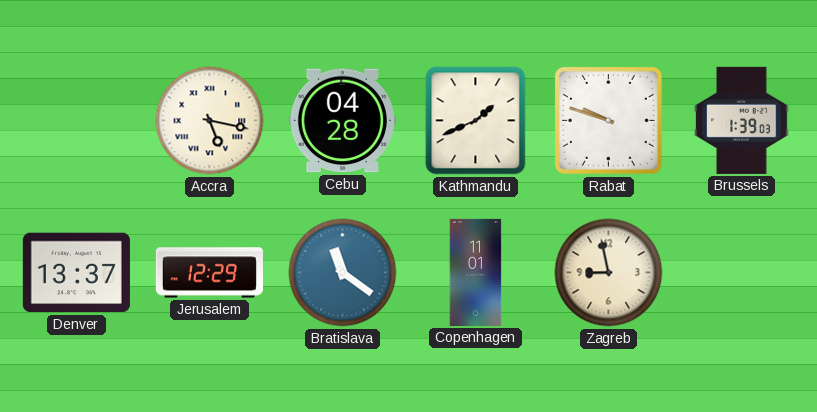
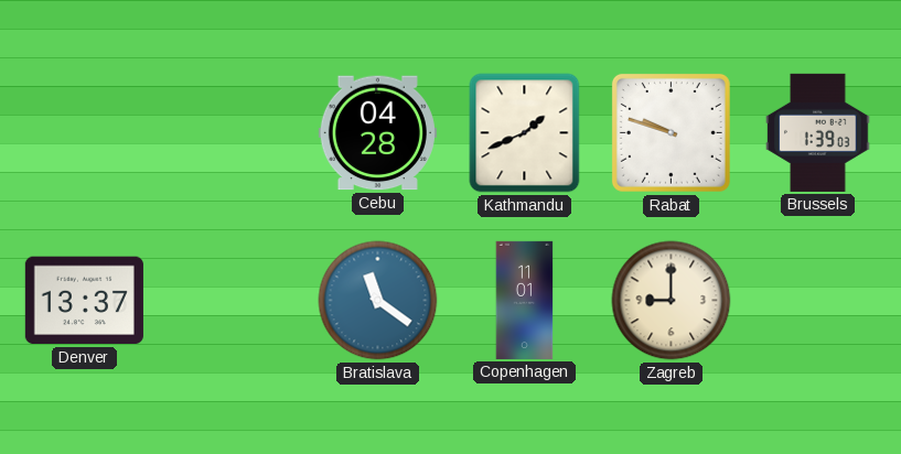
Accra: 5:17 -> none (210, 121)
Jerusalem: 12:29 -> none (209, 273)
Zagreb: 8:58 -> 9:00 (672, 301)
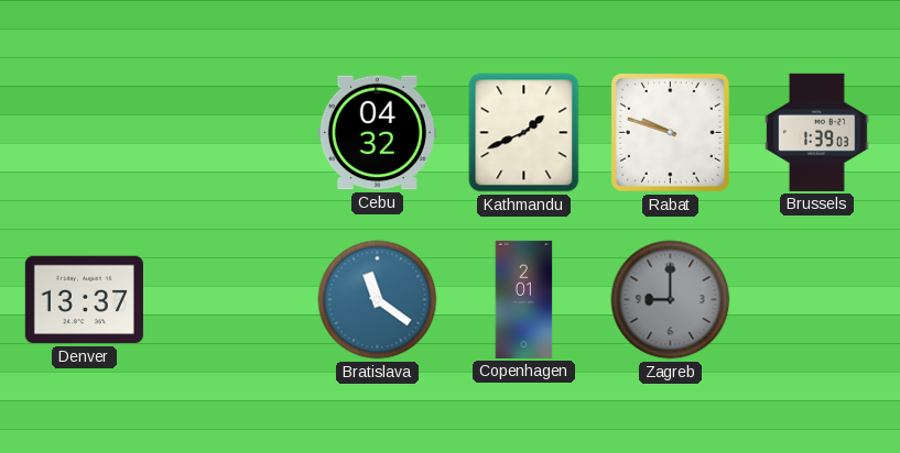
Cebu: 04:28 -> 04:32 (377, 133)
Copenhagen: 11:01 -> 2:01 (524, 299)
Zagreb dial: cream -> grey (671, 300)
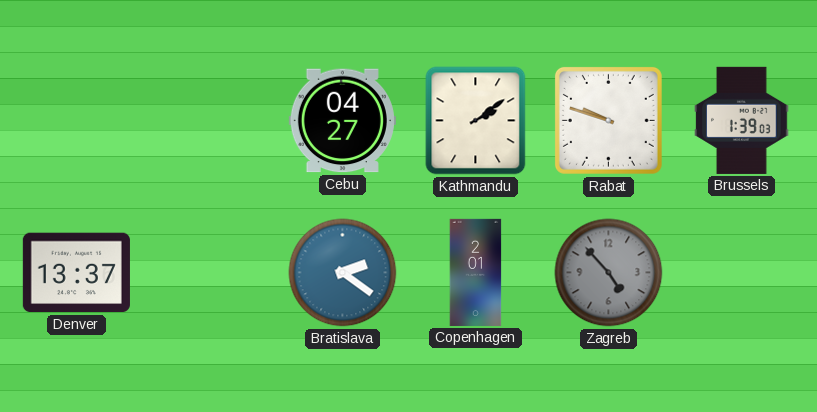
Cebu: 04:32 -> 04:27 (342, 121)
Kathmandu: 1:41 -> 2:09 (476, 121)
Bratislava: 11:21 -> 2:21 (343, 273)
Zagreb: 9:00 -> 4:53 (609, 273)
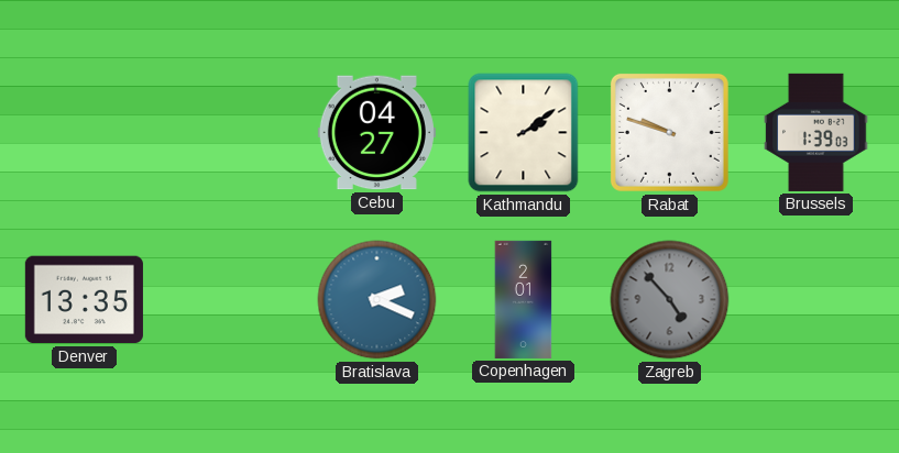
Denver: 13:37 -> 13:35 (84, 300)
Bratislava: 2:21 -> 2:19 (377, 300)
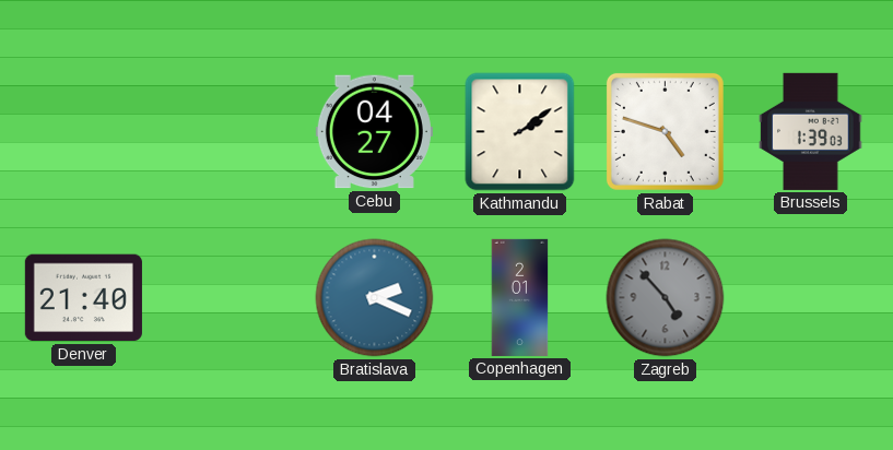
Rabat: 9:48 -> 4:48 (665, 131)
Denver: 13:35 -> 21:40 (83, 298)
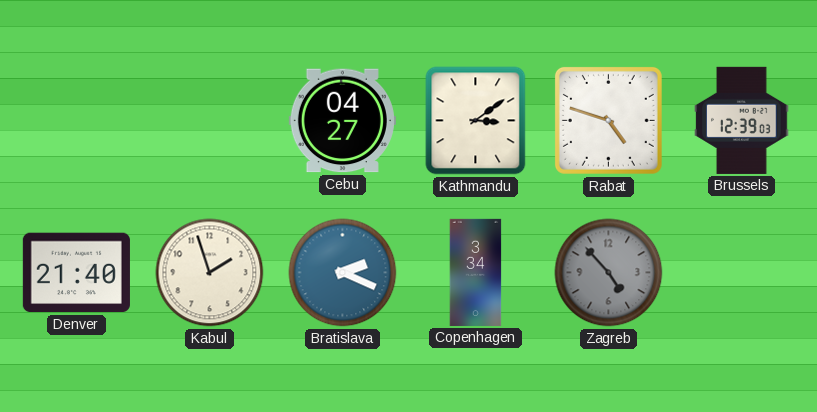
Kathmandu: 2:09 -> 3:09 (476, 121)
Brussels: 1:39 -> 12:39 (742, 120)
Kabul: none -> 1:57 (210, 273)
Copenhagen: 2:01 -> 3:34 (476, 272)
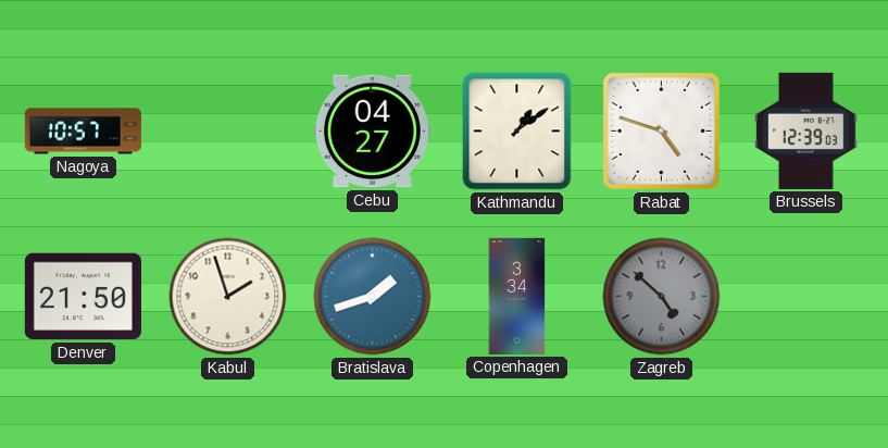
Nagoya: none -> 10:57 (83, 132)
Kathmandu: 3:09 -> 1:09 (517, 132)
Denver: 21:40 -> 21:50 (83, 297)
Bratislava: 2:19 -> 1:42 (373, 297)
Zagreb: 4:53 -> 4:52 (662, 297)
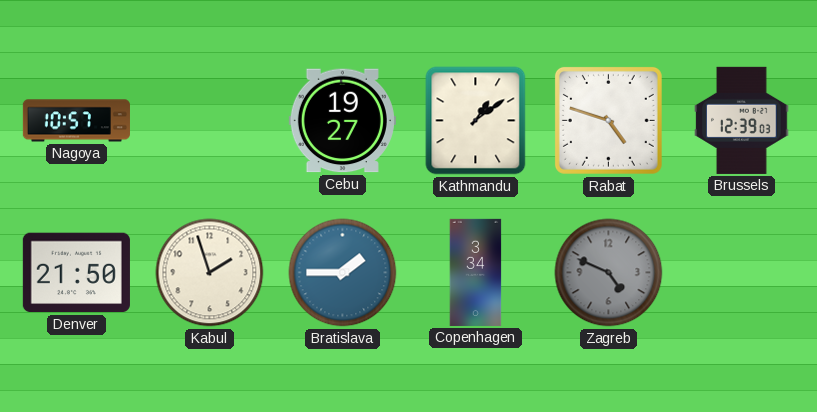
Cebu: 04:27 -> 19:27 (342, 121)
Bratislava: 1:42 -> 1:45 (343, 273)
Zagreb: 4:52 -> 4:49 (609, 273)
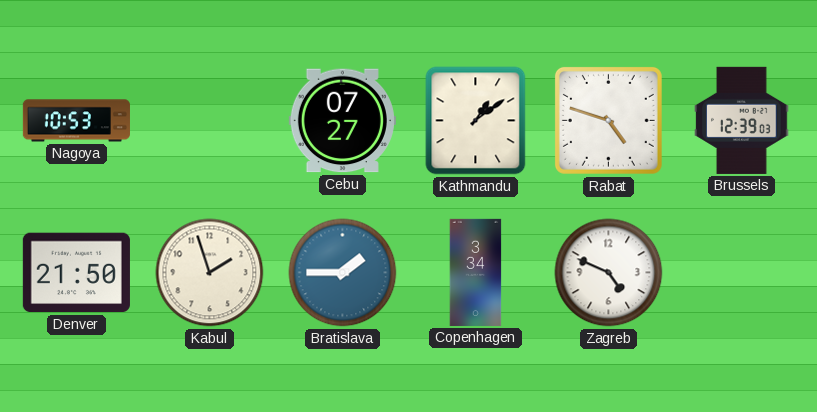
Nagoya: 10:57 -> 10:53 (76, 121)
Cebu: 19:27 -> 07:27 (342, 121)
Zagreb dial: grey -> white (609, 273)
